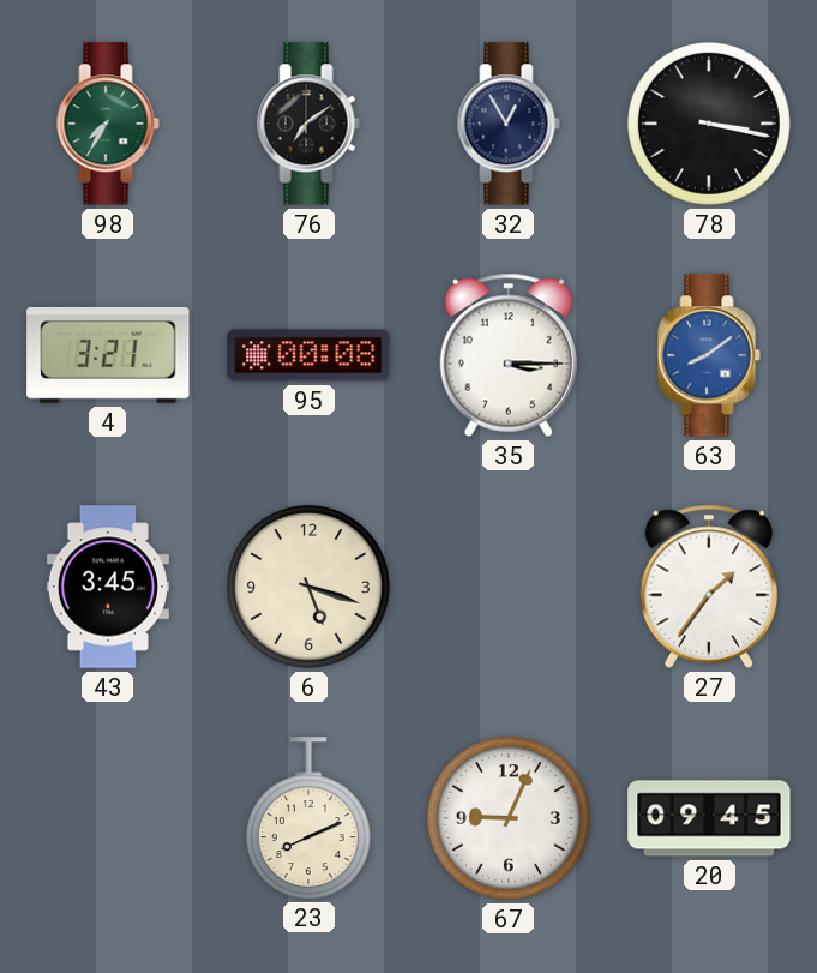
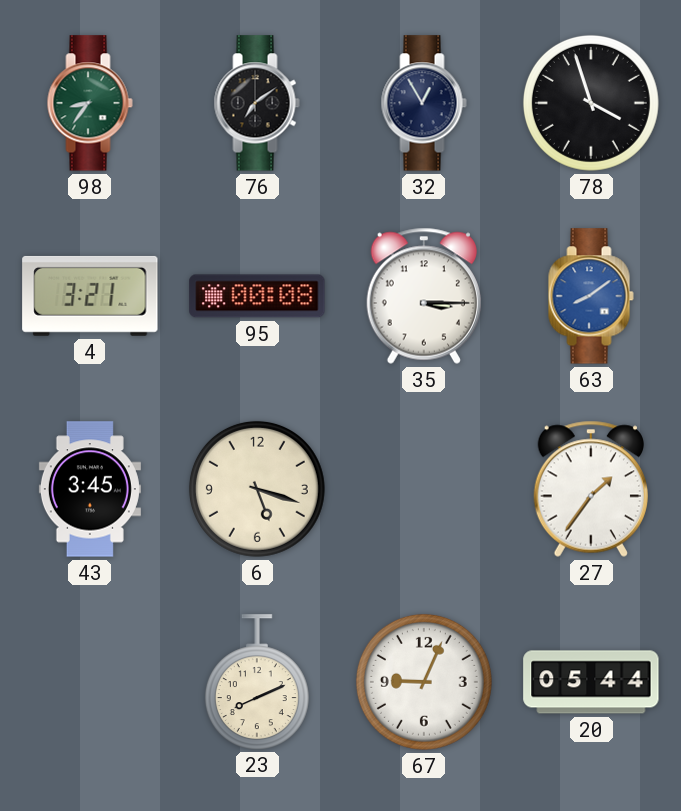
98: 7:35 -> 8:36 (90, 103)
78: 3:17 -> 3:57 (591, 103)
20: 09:45 -> 05:44 (591, 682)
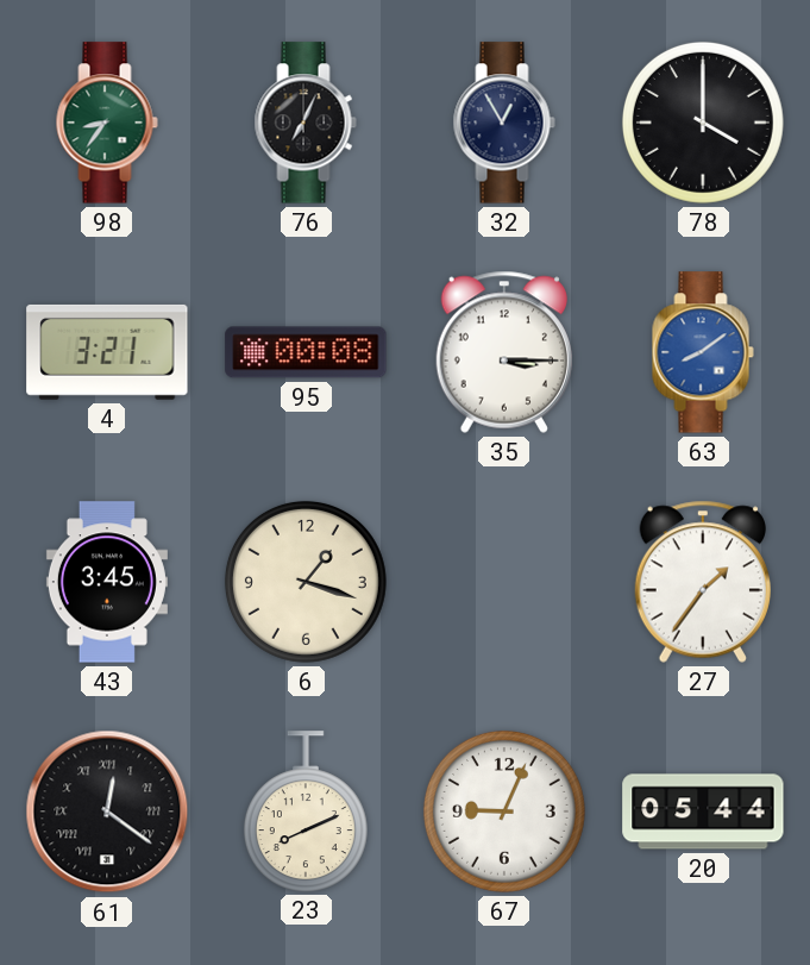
76: 7:09 -> 7:04 (306, 123)
78: 3:57 -> 4:00 (703, 123)
6: 5:18 -> 1:18 (306, 582)
61: none -> 12:21 (107, 812)
